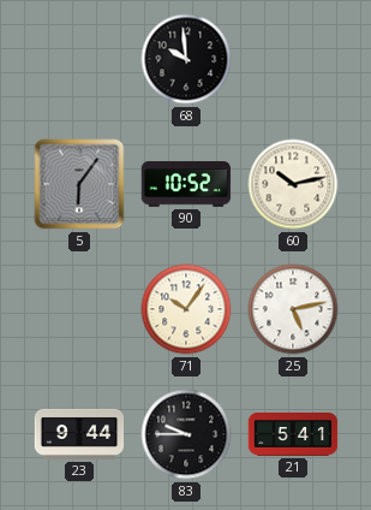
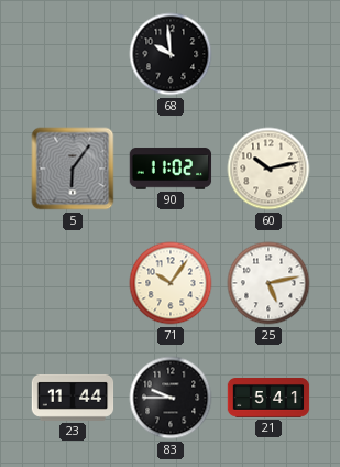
90: 10:52 -> 11:02 (171, 169)
23: 9:44 -> 11:44 (73, 398)
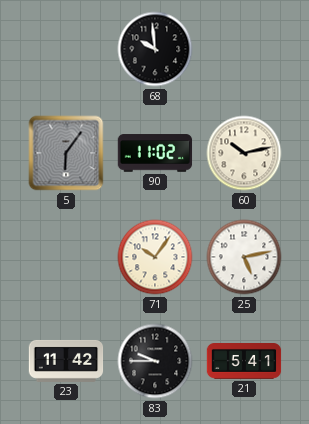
23: 11:44 -> 11:42 (66, 361)
